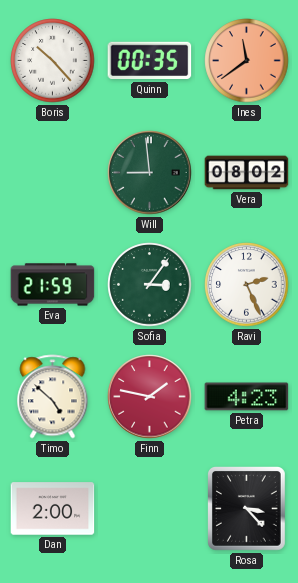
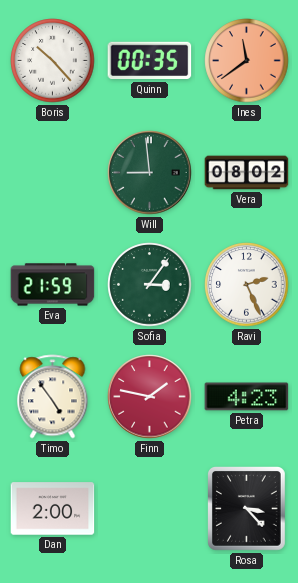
Timo: 4:52 -> 4:54 (53, 397)
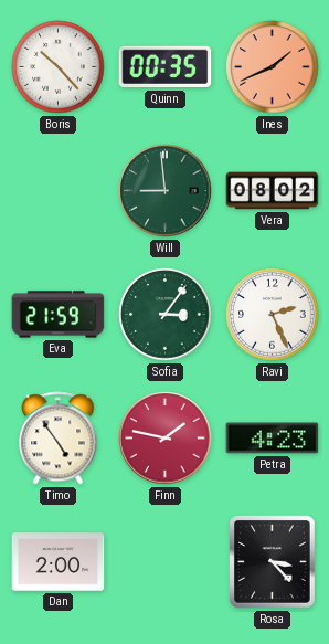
Ines: 11:39 -> 1:41 (273, 67)
